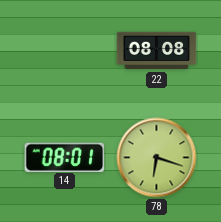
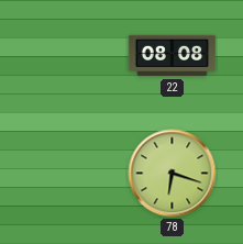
14: 08:01 -> none (65, 157)
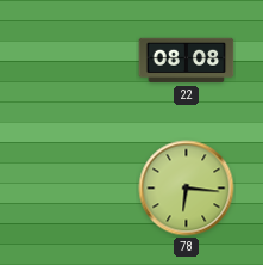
78: 6:18 -> 6:16 (187, 189)
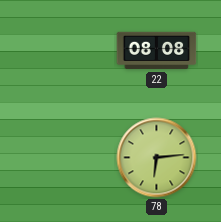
78: 6:16 -> 6:14 (157, 158)
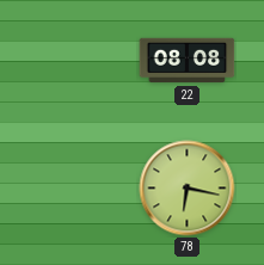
78: 6:14 -> 6:17 (188, 189)
